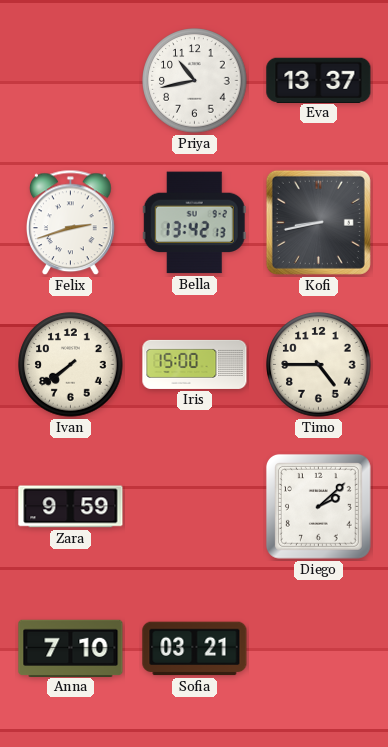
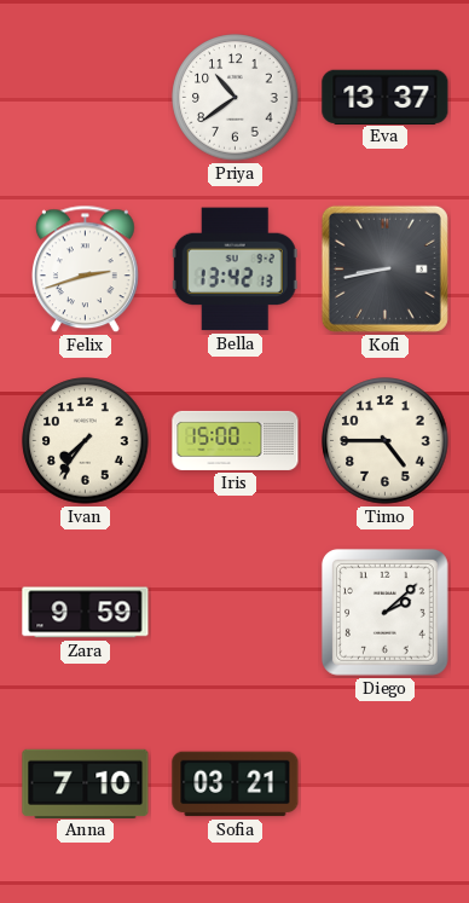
Priya: 10:43 -> 10:39 (236, 98)
Ivan: 7:39 -> 7:36 (86, 441)
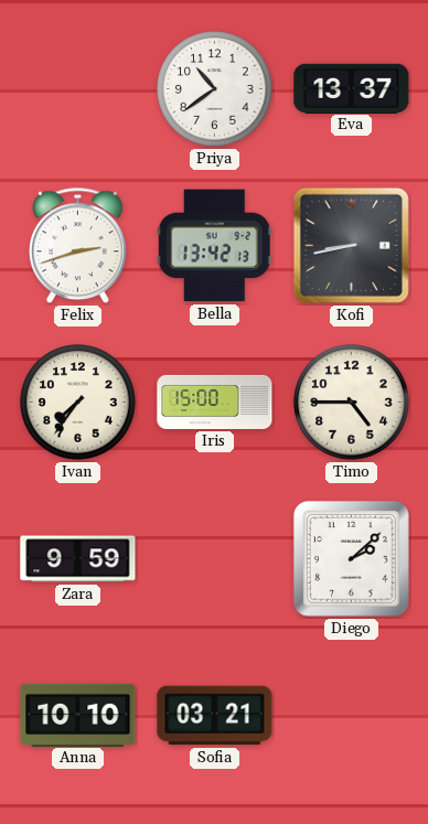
Anna: 7:10 -> 10:10 (78, 715)
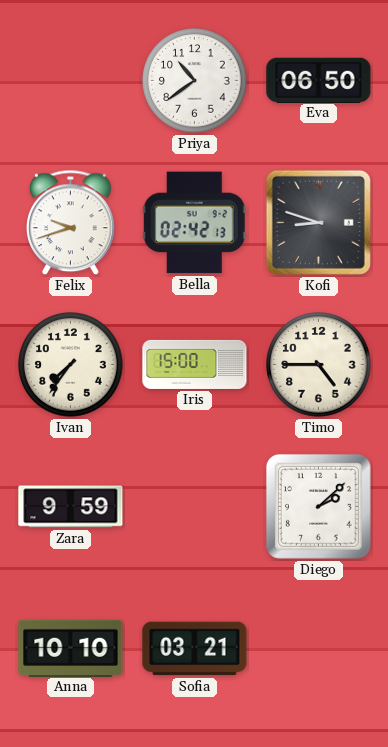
Eva: 13:37 -> 06:50 (319, 80)
Felix: 2:42 -> 9:42 (71, 223)
Bella: 13:42 -> 02:42 (194, 223)
Kofi: 8:43 -> 8:48 (318, 222)
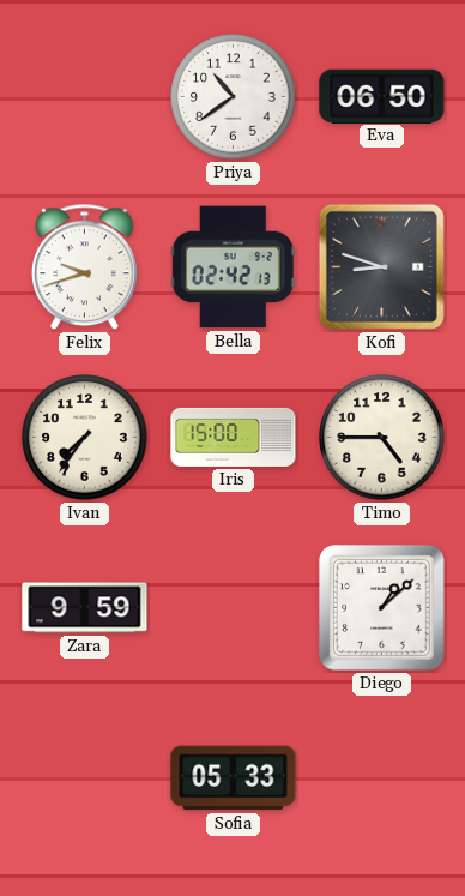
Diego: 2:08 -> 1:08 (381, 607)
Anna: 10:10 -> none (71, 648)
Sofia: 03:21 -> 05:33 (234, 778)
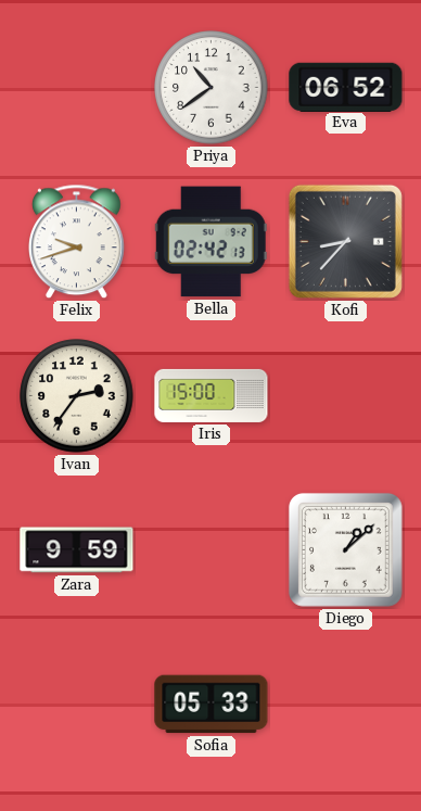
Eva: 06:50 -> 06:52 (346, 87)
Kofi: 8:48 -> 8:37 (345, 241)
Ivan: 7:36 -> 2:36 (77, 396)
Timo: 4:45 -> none (382, 438)
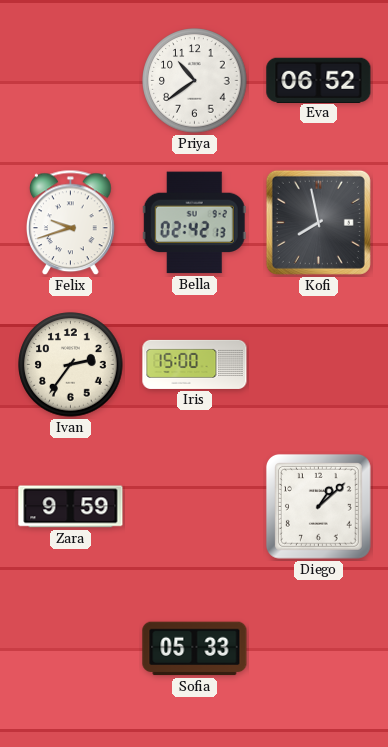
Kofi: 8:37 -> 7:58 (318, 222)
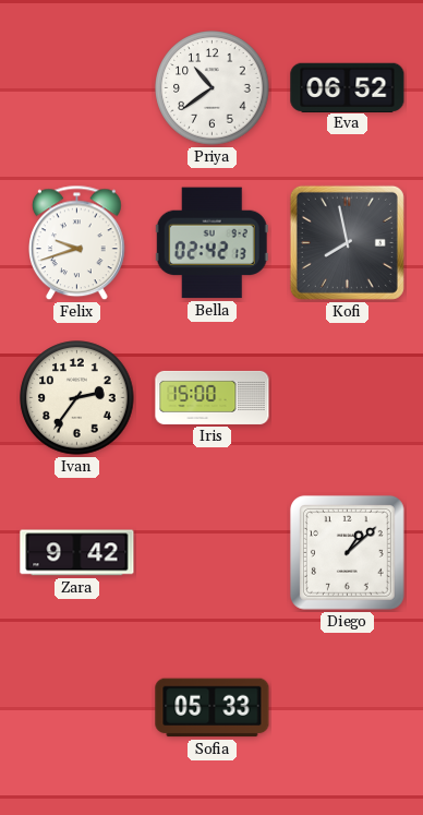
Zara: 9:59 -> 9:42 (77, 553)
